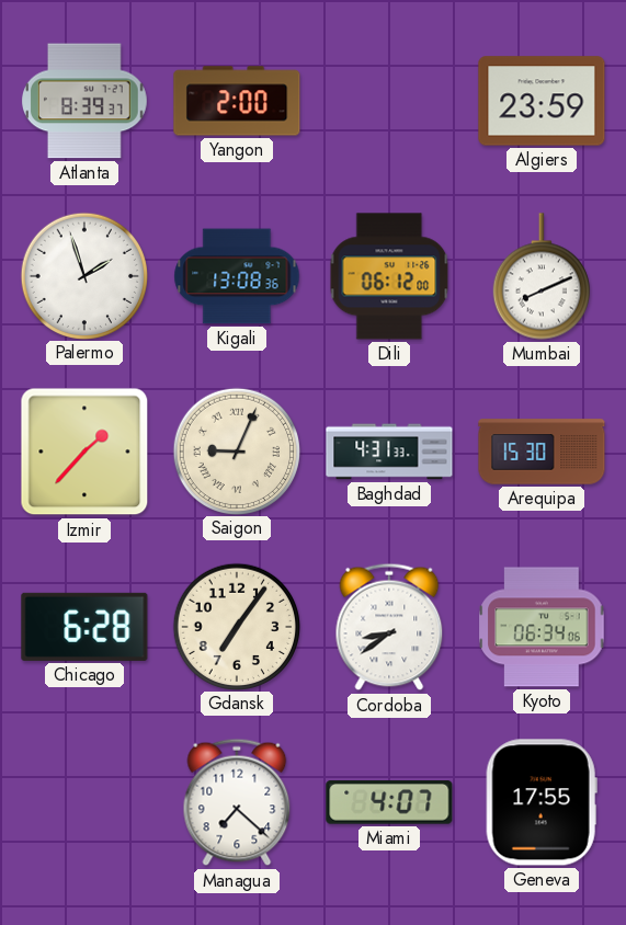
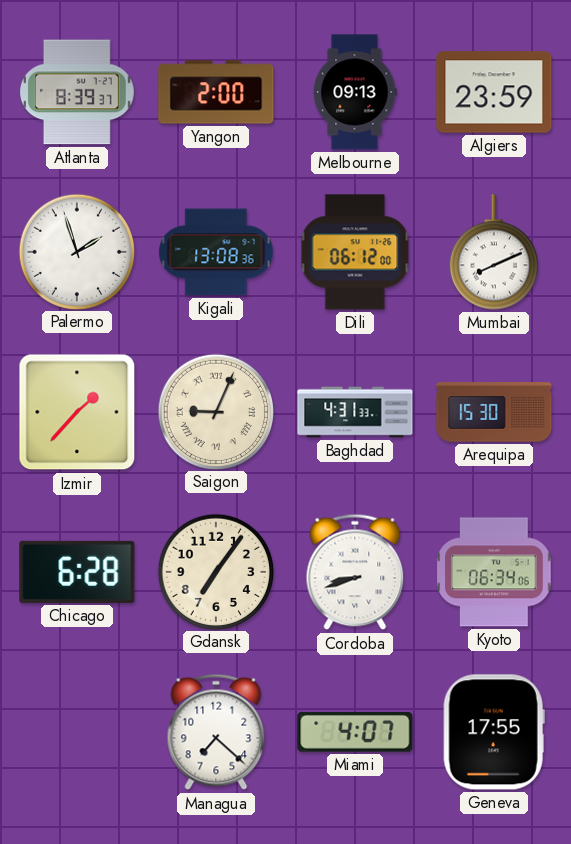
Melbourne: none -> 09:13 (355, 92)
Cordoba: 8:39 -> 8:42 (355, 572)
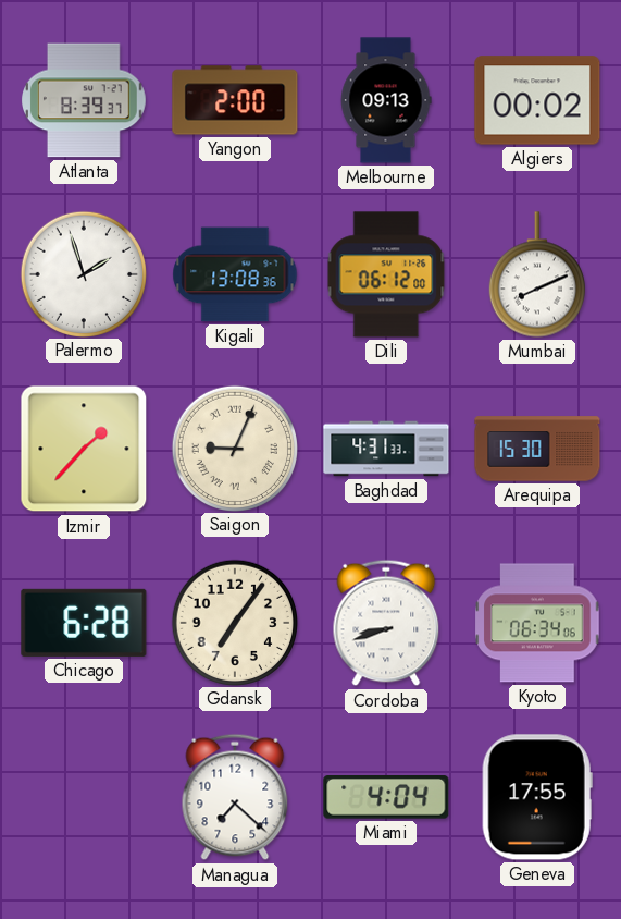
Algiers: 23:59 -> 00:02 (537, 100)
Miami: 4:07 -> 4:04 (386, 798)
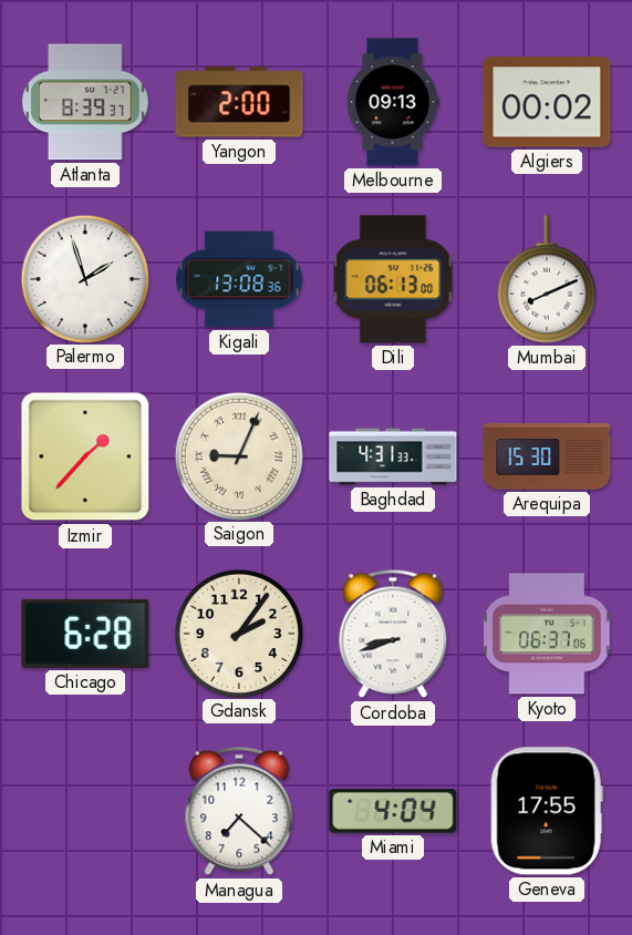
Dili: 06:12 -> 06:13 (393, 279)
Gdansk: 7:06 -> 2:06 (238, 633)
Kyoto: 06:34 -> 06:37 (547, 634)
